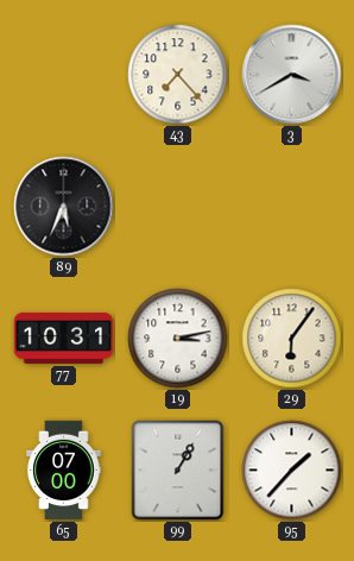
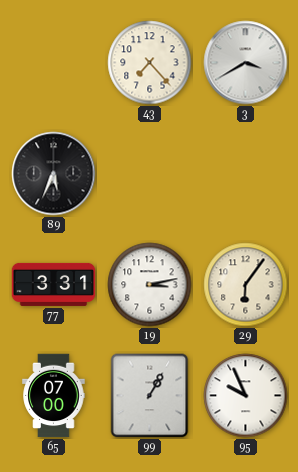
77: 10:31 -> 3:31 (54, 284)
95: 1:37 -> 9:56 (246, 396)
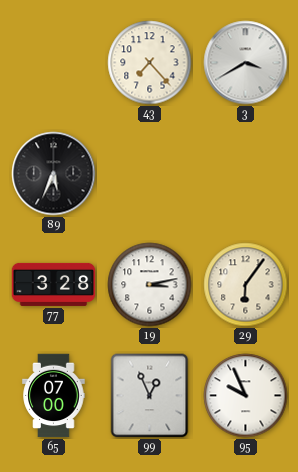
77: 3:31 -> 3:28 (54, 284)
99: 1:05 -> 12:56 (150, 396)
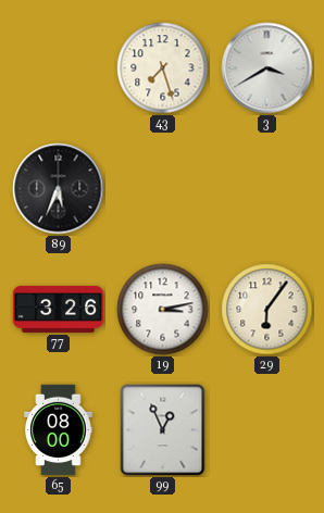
43: 7:23 -> 7:27 (163, 68)
77: 3:28 -> 3:26 (59, 309)
65: 07:00 -> 08:00 (59, 430)
95: 9:56 -> none (246, 396)
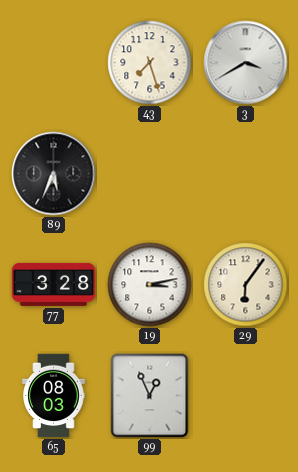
77: 3:26 -> 3:28 (54, 284)
65: 08:00 -> 08:03 (54, 396)
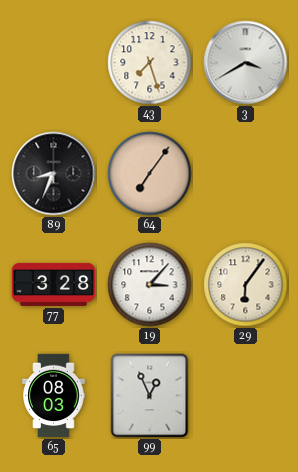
89: 5:34 -> 8:34 (54, 174)
64: none -> 7:06 (150, 174)
19: 3:13 -> 3:07 (150, 285)
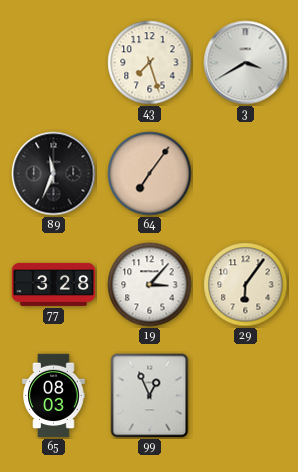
89: 8:34 -> 11:34 (54, 174)
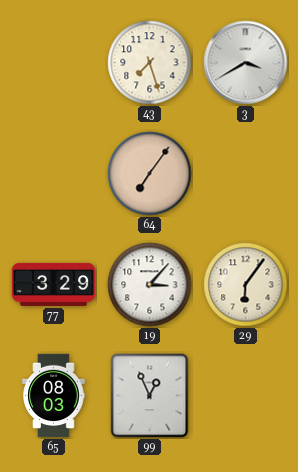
89: 11:34 -> none (54, 174)
77: 3:28 -> 3:29 (54, 284)
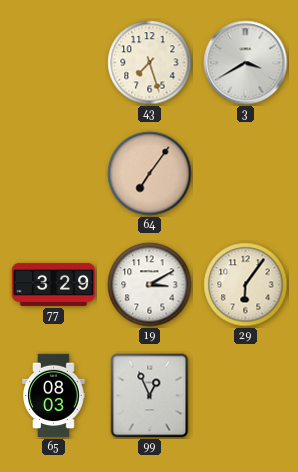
19: 3:07 -> 3:10 (150, 285)
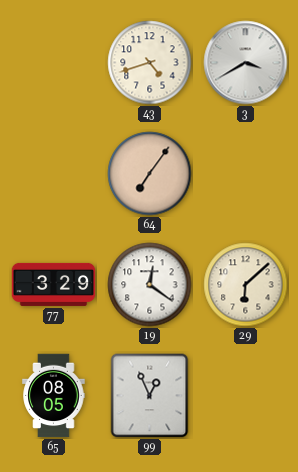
43: 7:27 -> 4:42 (150, 63)
19: 3:10 -> 12:21 (150, 285)
29: 6:06 -> 6:08 (246, 285)
65: 08:03 -> 08:05 (54, 396)
